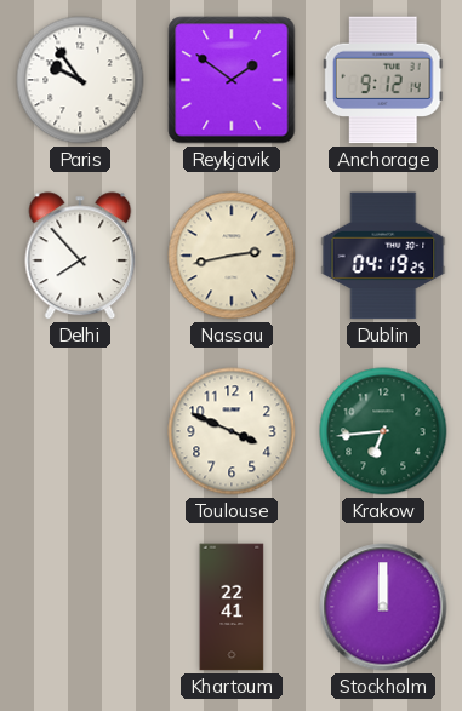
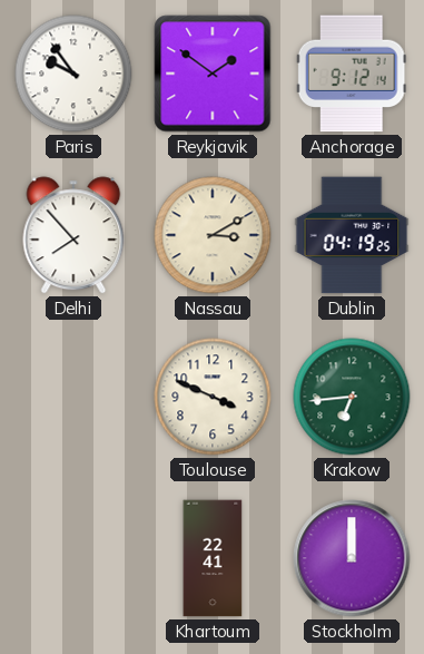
Nassau: 2:43 -> 3:10 (213, 235)
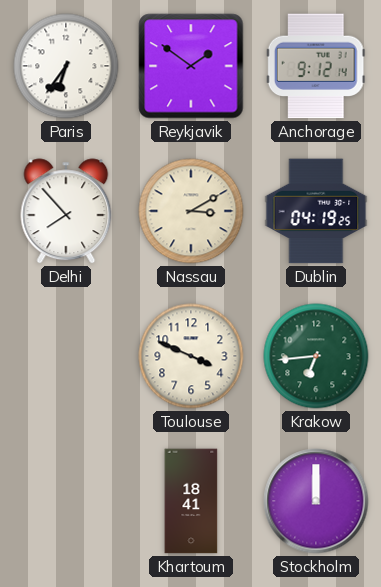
Paris: 9:54 -> 6:36 (66, 66)
Khartoum: 22:41 -> 18:41 (191, 501)
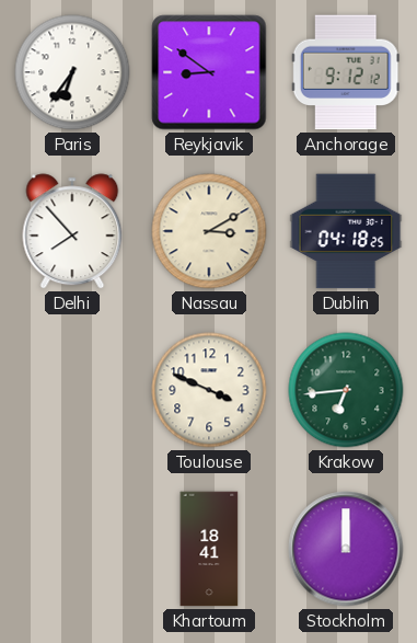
Reykjavik: 1:51 -> 8:51 (209, 72)
Anchorage: 9:12:14 -> 9:12:12 (346, 72)
Dublin: 04:19 -> 04:18 (346, 231)
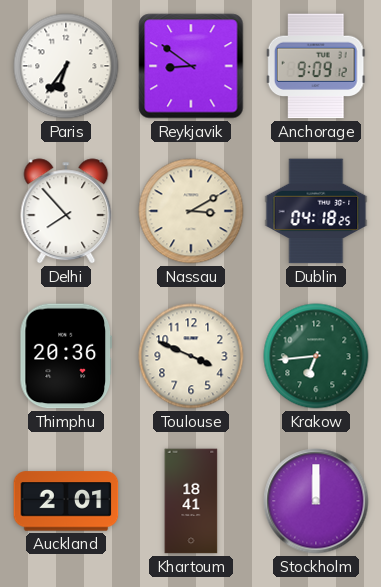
Anchorage: 9:12 -> 9:09 (316, 66)
Thimphu: none -> 20:36 (65, 356)
Auckland: none -> 2:01 (66, 501)
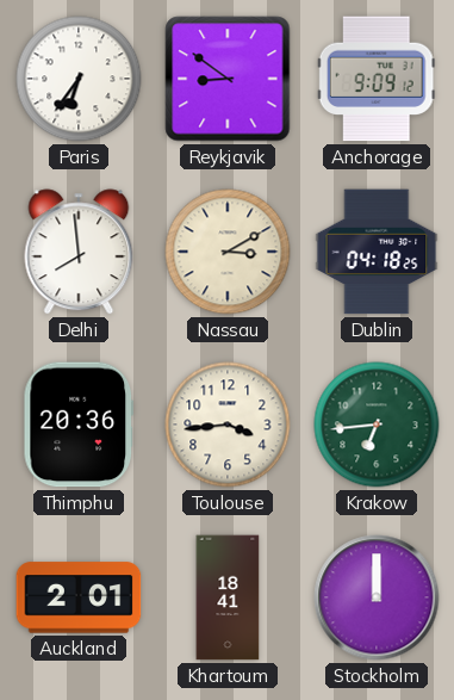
Delhi: 7:53 -> 7:59 (79, 252)
Toulouse: 3:49 -> 3:44 (228, 425)
